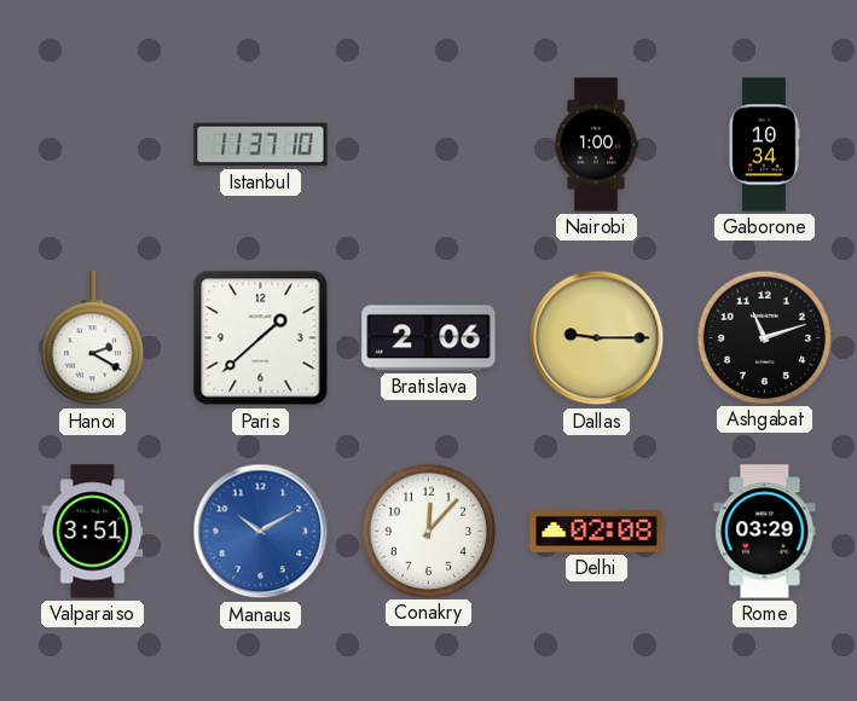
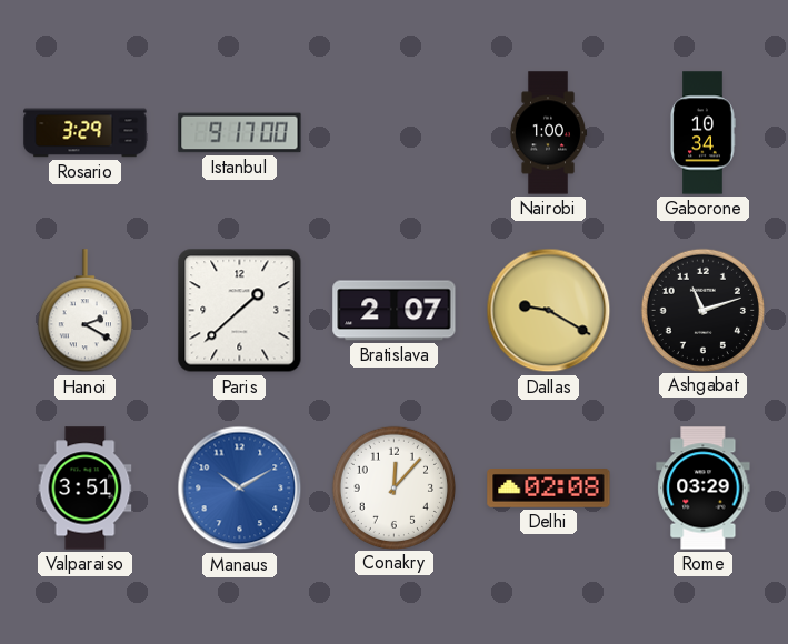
Rosario: none -> 3:29 (86, 133)
Istanbul: 11:37 -> 9:17 (240, 133)
Bratislava: 2:06 -> 2:07 (395, 311)
Dallas: 9:15 -> 9:20 (549, 311)
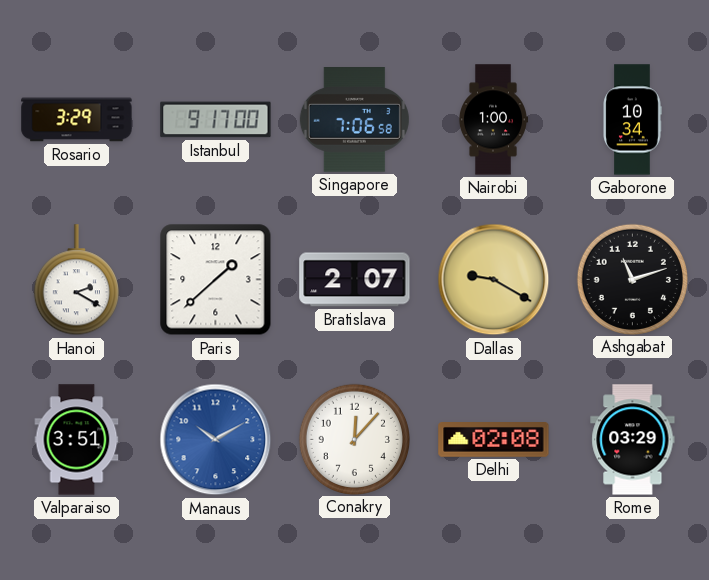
Singapore: none -> 7:06 (354, 120)
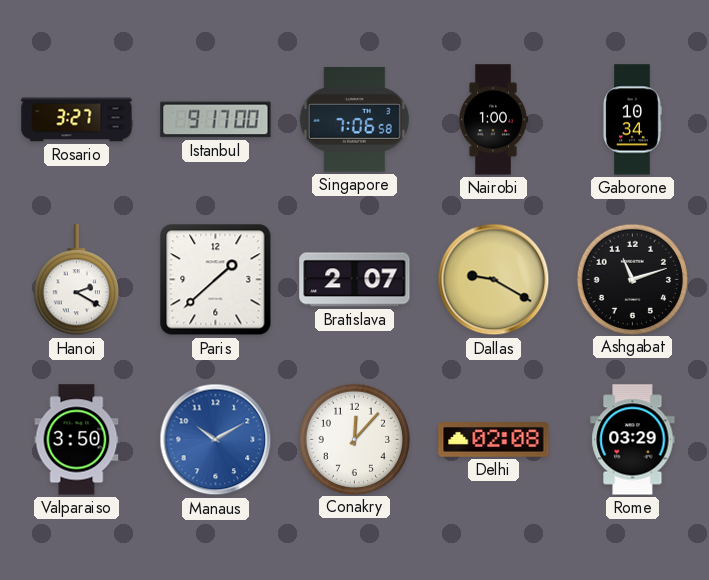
Rosario: 3:29 -> 3:27 (77, 120)
Valparaiso: 3:51 -> 3:50 (77, 440)
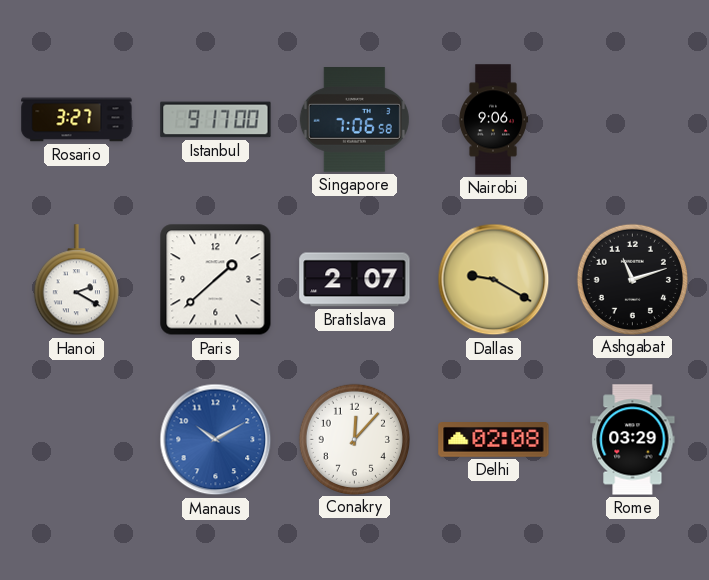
Nairobi: 1:00 -> 9:06 (492, 120)
Gaborone: 10:34 -> none (632, 120)
Valparaiso: 3:50 -> none (77, 440)
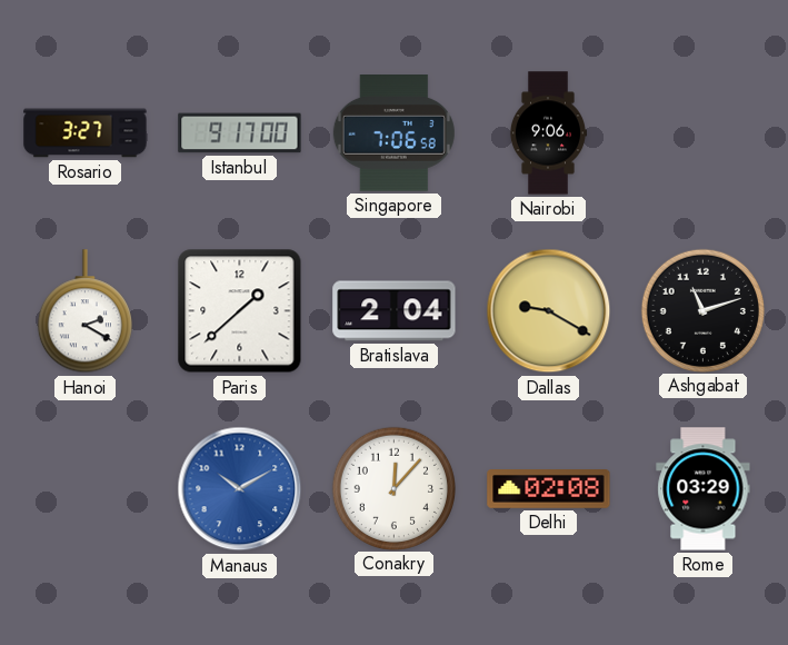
Bratislava: 2:07 -> 2:04 (395, 311)
